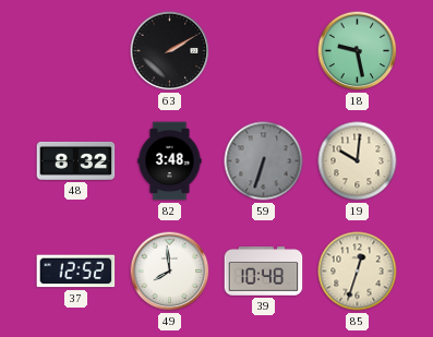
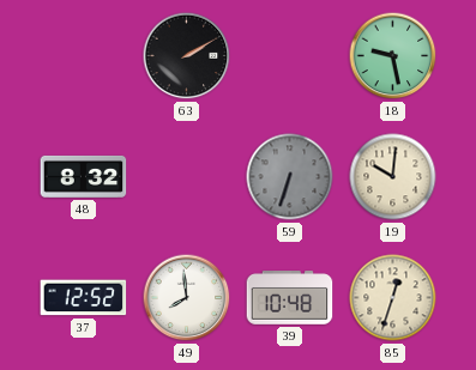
82: 3:48 -> none (170, 161)
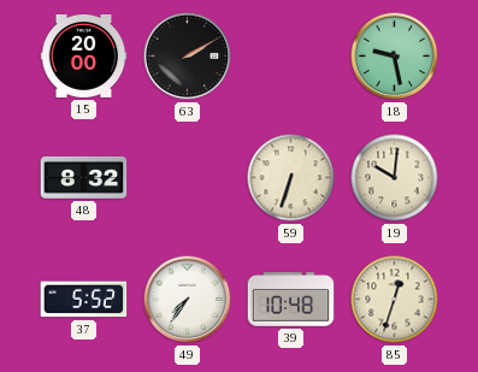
15: none -> 20:00 (84, 55)
59 dial: grey -> cream (291, 178)
37: 12:52 -> 5:52 (84, 300)
49: 7:59 -> 7:36 (188, 300)
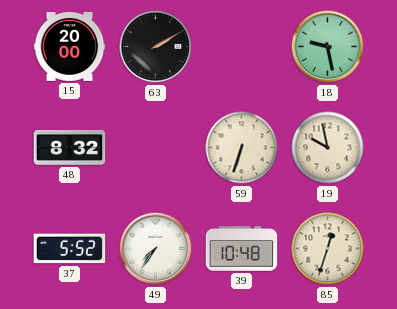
19: 10:01 -> 9:58 (328, 148)
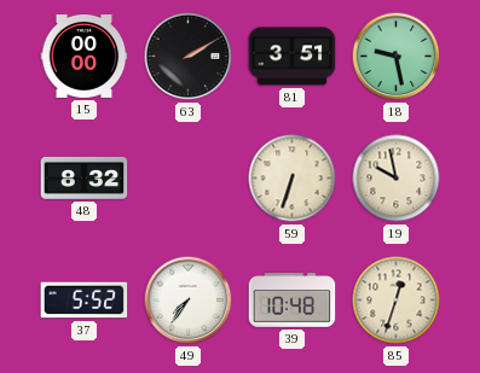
15: 20:00 -> 00:00 (85, 56)
81: none -> 3:51 (293, 57)
